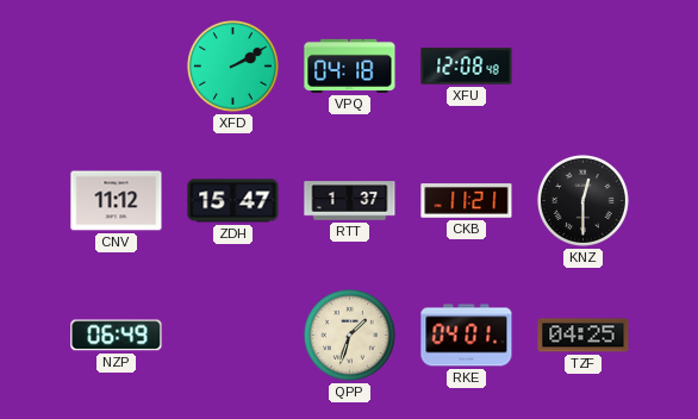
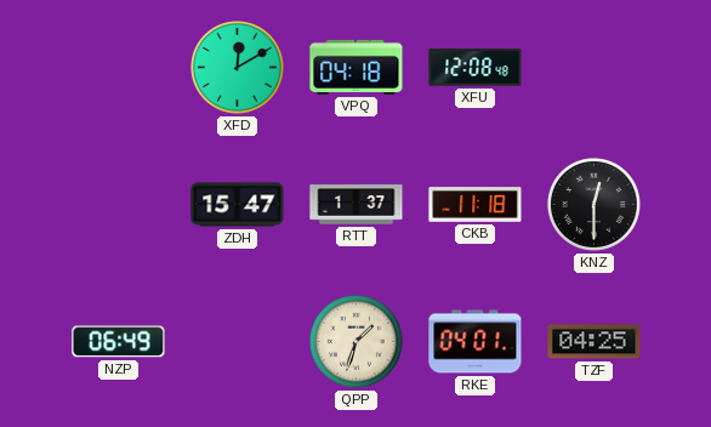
XFD: 2:10 -> 12:10 (237, 67)
CNV: 11:12 -> none (117, 201)
CKB: 11:21 -> 11:18 (476, 205)
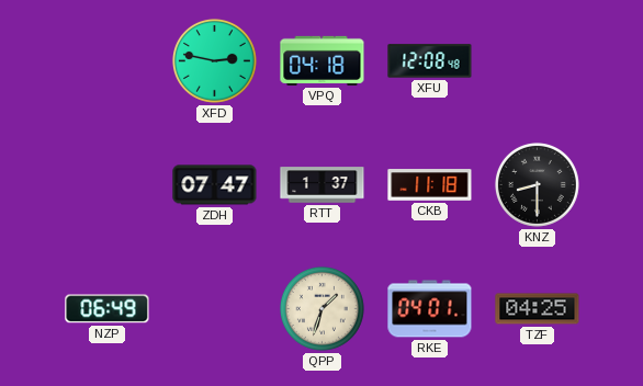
XFD: 12:10 -> 2:47 (214, 60)
ZDH: 15:47 -> 07:47 (215, 185)
KNZ: 12:30 -> 8:30 (537, 184)
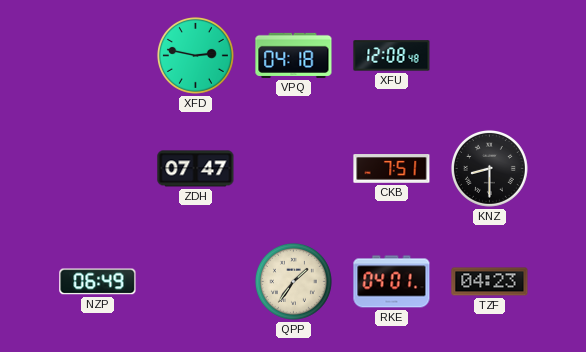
RTT: 1:37 -> none (323, 185)
CKB: 11:18 -> 7:51 (392, 169)
QPP: 1:33 -> 1:36 (293, 281)
TZF: 04:25 -> 04:23 (490, 282)
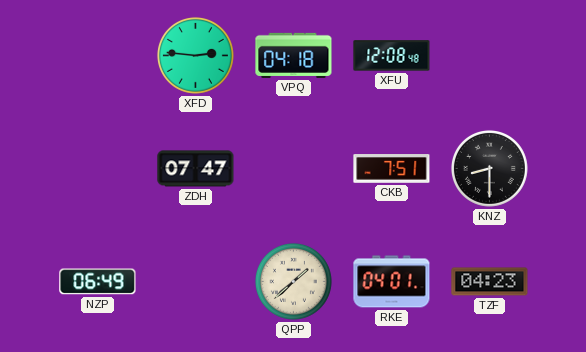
XFD: 2:47 -> 2:46 (195, 55)
QPP: 1:36 -> 1:38 (293, 281)
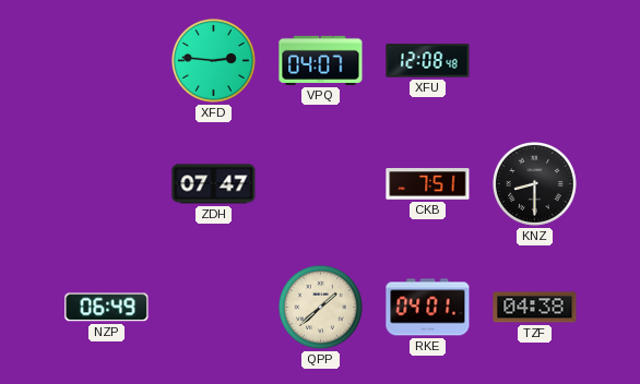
VPQ: 04:18 -> 04:07 (321, 60)
TZF: 04:23 -> 04:38 (535, 308)
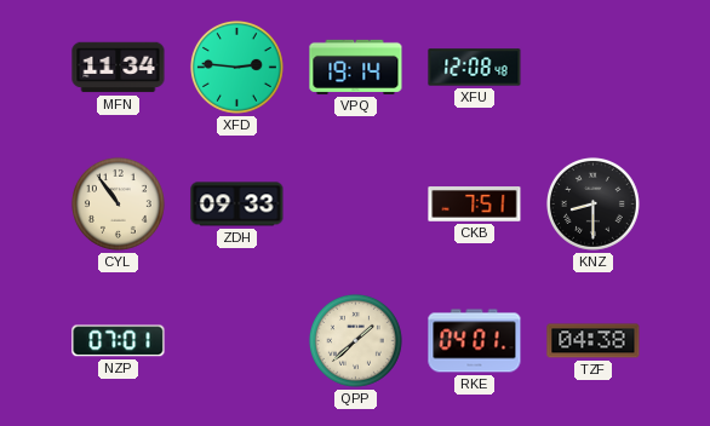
MFN: none -> 11:34 (119, 68)
VPQ: 04:07 -> 19:14 (356, 67)
CYL: none -> 10:54 (118, 203)
ZDH: 07:47 -> 09:33 (237, 205)
NZP: 06:49 -> 07:01 (119, 341)
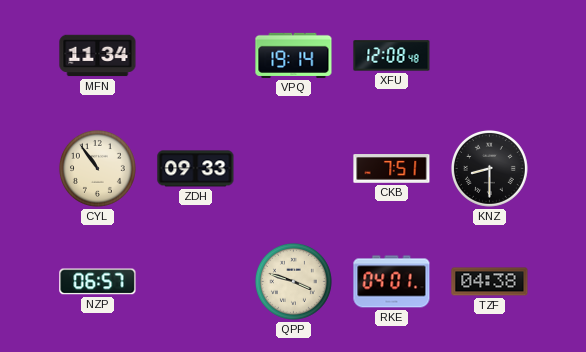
XFD: 2:46 -> none (236, 67)
NZP: 07:01 -> 06:57 (98, 282)
QPP: 1:38 -> 3:48 (293, 281)
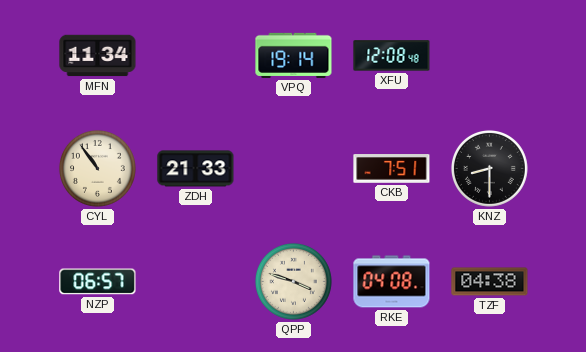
ZDH: 09:33 -> 21:33 (196, 169)
RKE: 04:01 -> 04:08 (392, 282)
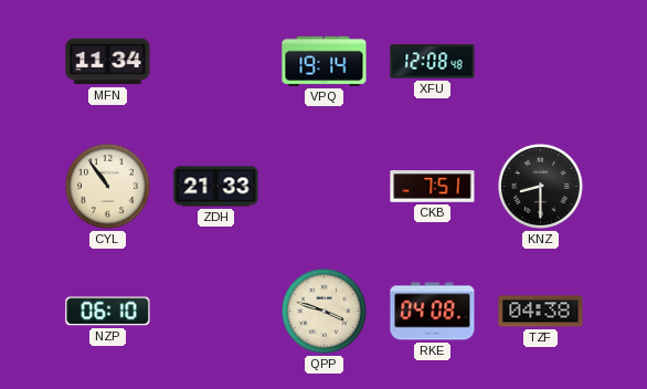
NZP: 06:57 -> 06:10 (108, 312)
